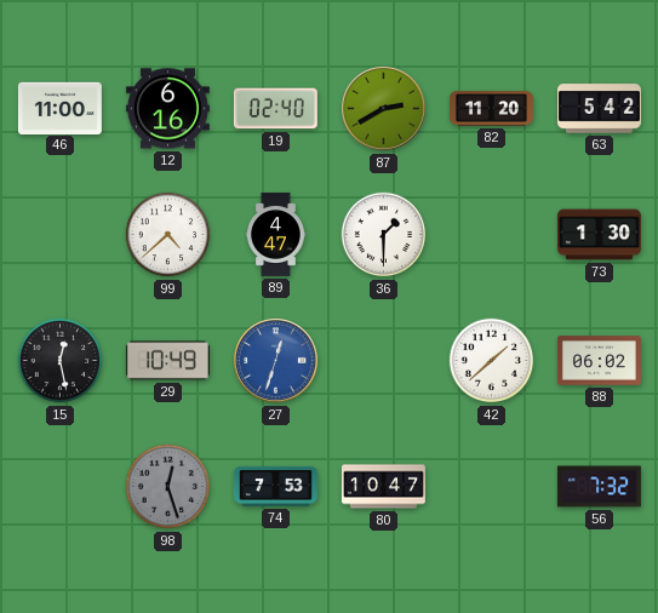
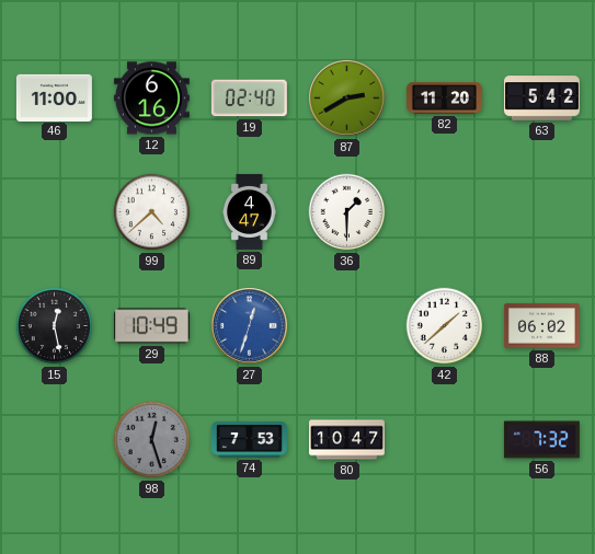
73: 1:30 -> none (599, 235)
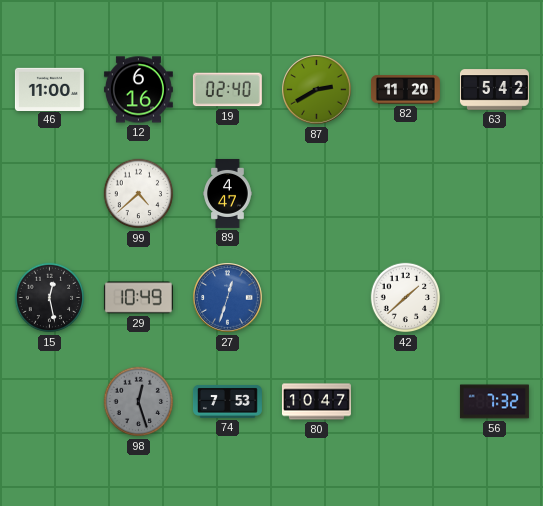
36: 1:30 -> none (347, 212)
88: 06:02 -> none (541, 326)
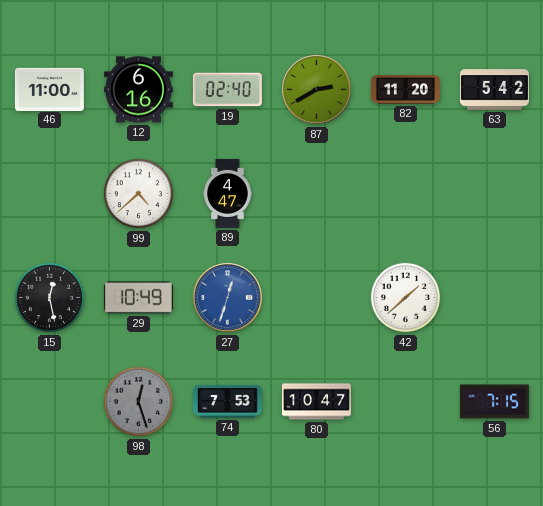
56: 7:32 -> 7:15 (494, 402)
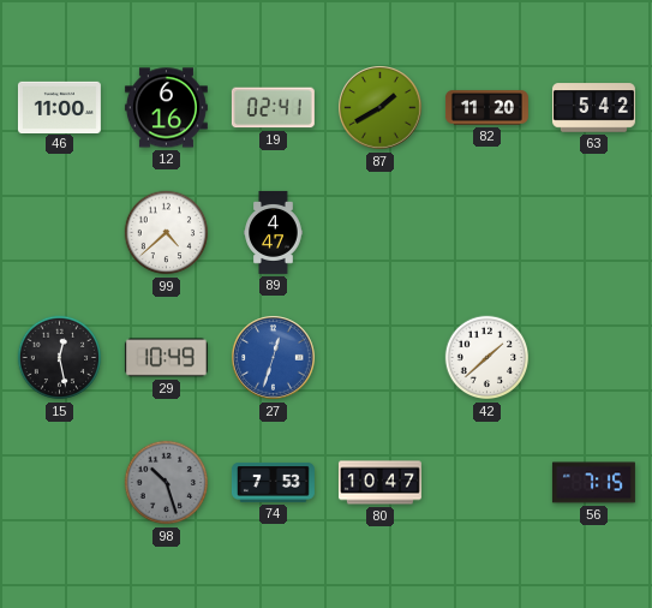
19: 02:40 -> 02:41 (273, 108)
87: 2:40 -> 1:40 (381, 108)
98: 12:27 -> 10:27 (167, 483)
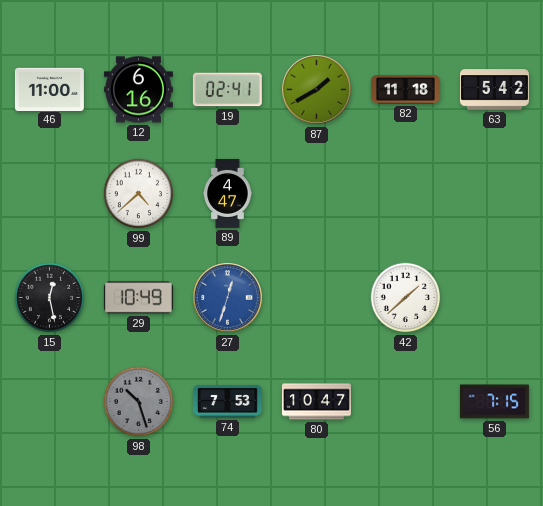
82: 11:20 -> 11:18 (405, 90)
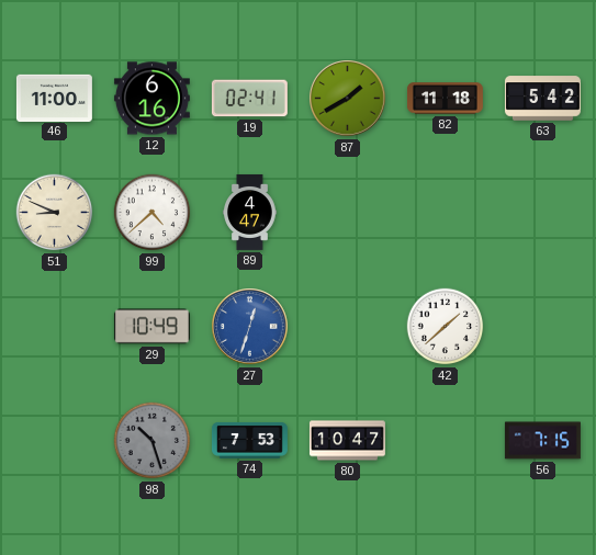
51: none -> 8:49 (55, 213)
15: 12:28 -> none (50, 298)
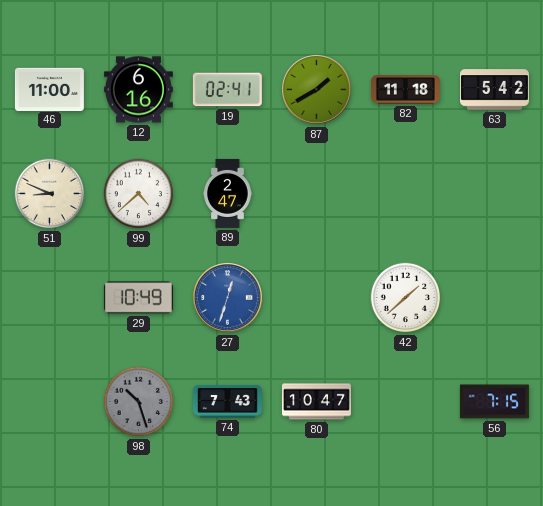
89: 4:47 -> 2:47 (228, 193)
74: 7:53 -> 7:43 (227, 401)
